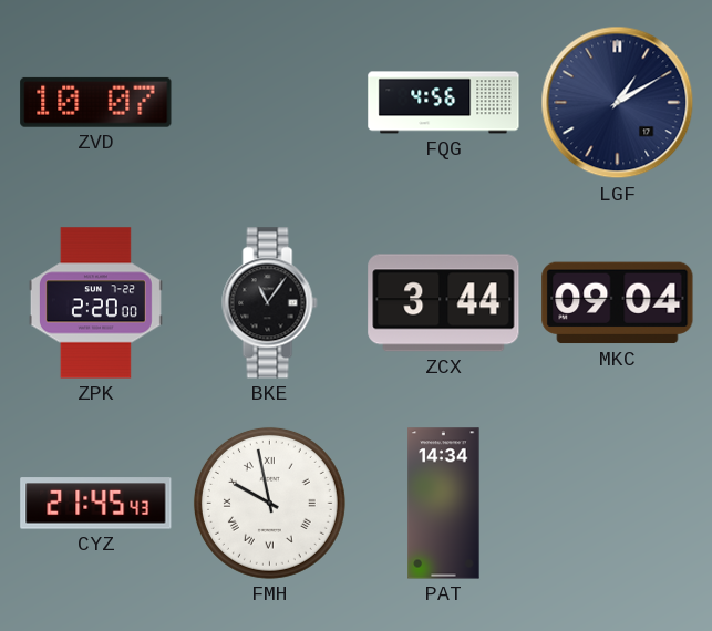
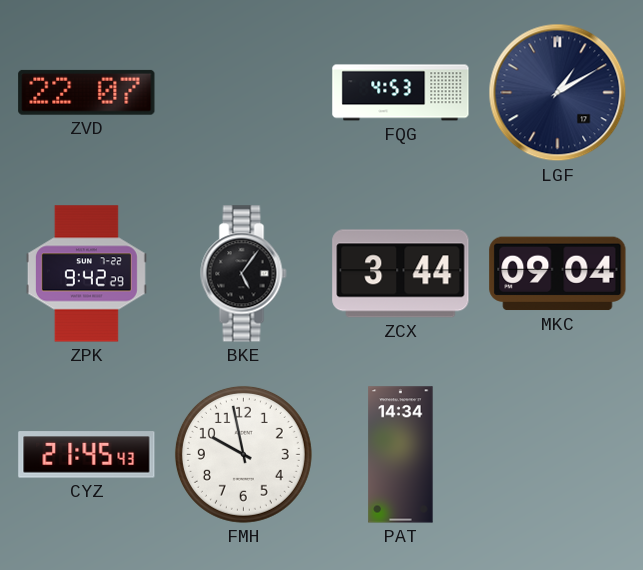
ZVD: 10:07 -> 22:07 (87, 92)
FQG: 4:56 -> 4:53 (401, 93)
ZPK: 2:20 -> 9:42 (86, 274)
BKE: 11:06 -> 5:06 (244, 274)
FMH numerals: Roman -> Arabic (243, 454)
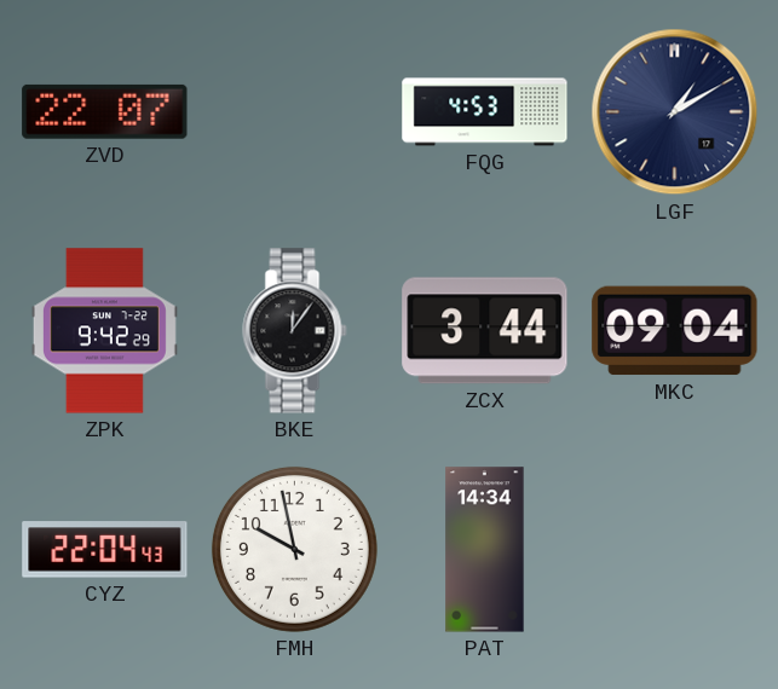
BKE: 5:06 -> 12:06 (295, 331)
CYZ: 21:45 -> 22:04 (105, 550)
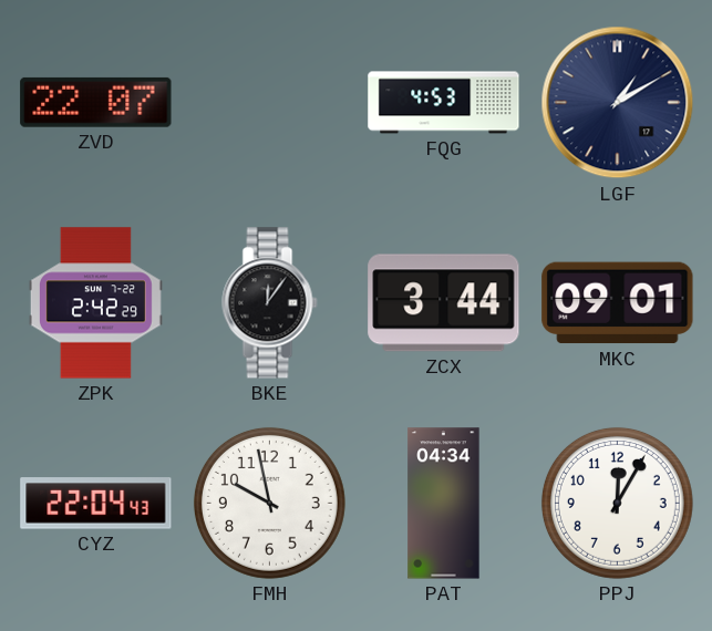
ZPK: 9:42 -> 2:42 (95, 303)
MKC: 09:04 -> 09:01 (618, 303)
PAT: 14:34 -> 04:34 (444, 504)
PPJ: none -> 12:05 (617, 503)
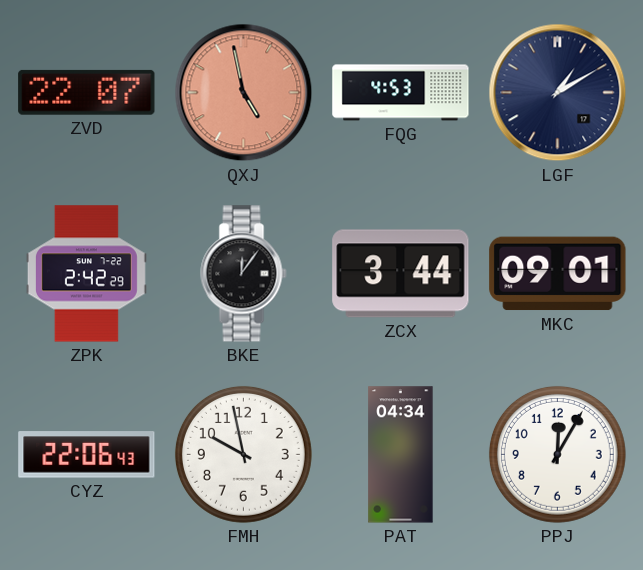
QXJ: none -> 4:58 (244, 93)
CYZ: 22:04 -> 22:06 (87, 455)
